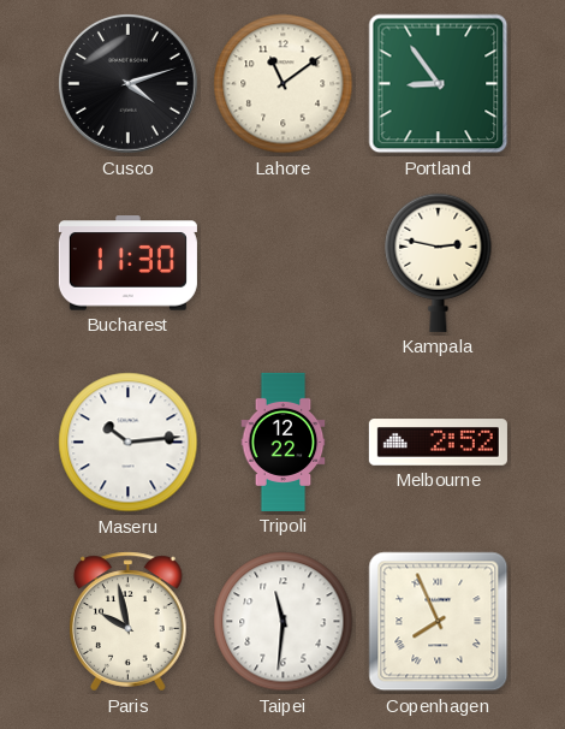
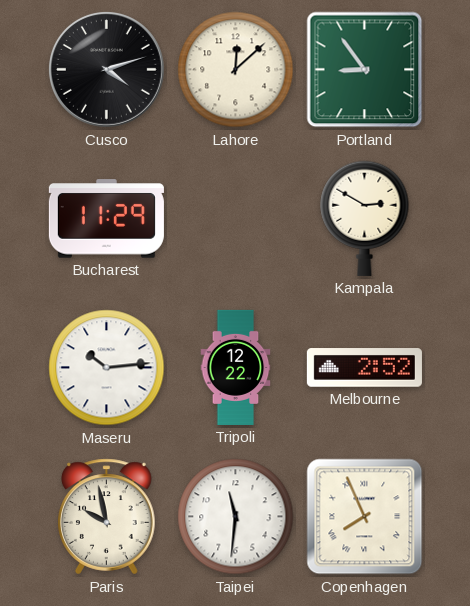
Lahore: 11:09 -> 12:08 (236, 70)
Bucharest: 11:30 -> 11:29 (106, 219)
Kampala: 2:47 -> 2:50 (365, 218)
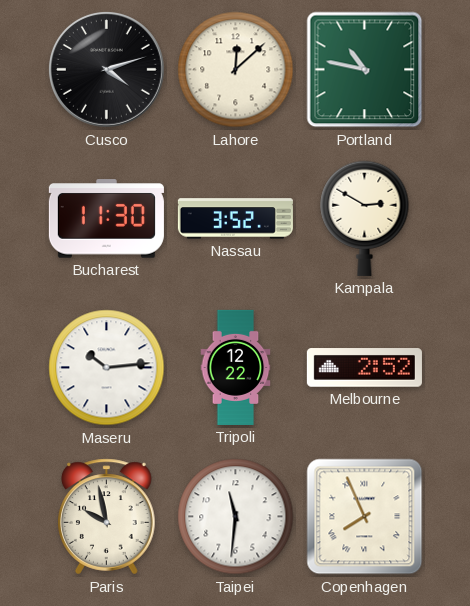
Portland: 8:54 -> 10:47 (365, 70)
Bucharest: 11:29 -> 11:30 (106, 219)
Nassau: none -> 3:52 (235, 219)
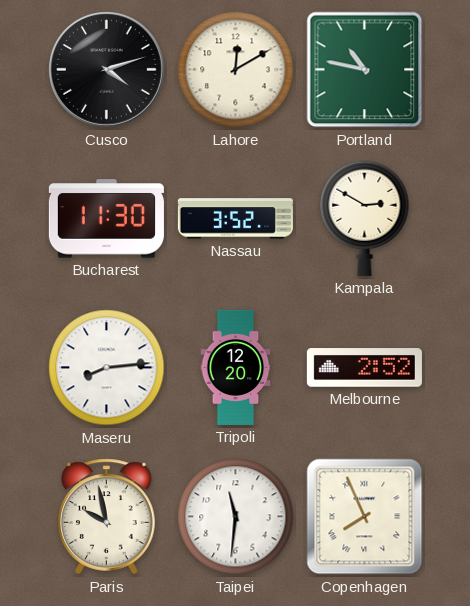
Lahore: 12:08 -> 12:10 (236, 70)
Maseru: 10:14 -> 8:14 (107, 368)
Tripoli: 12:22 -> 12:20 (236, 367)
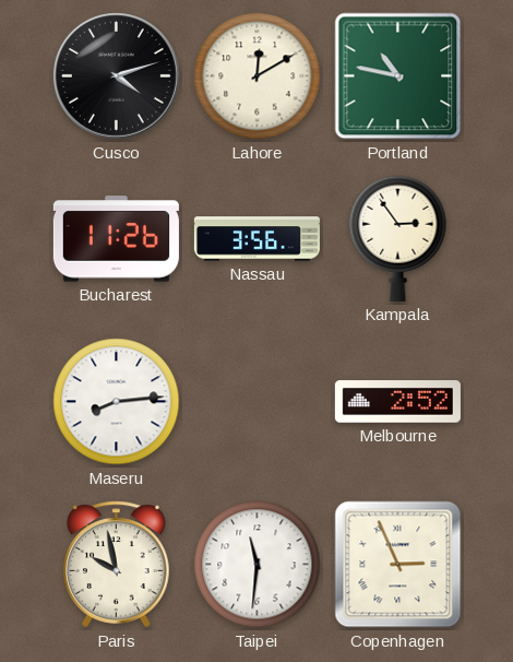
Bucharest: 11:30 -> 11:26 (116, 239)
Nassau: 3:52 -> 3:56 (256, 239)
Kampala: 2:50 -> 2:54 (398, 238)
Tripoli: 12:20 -> none (236, 367)
Copenhagen: 7:56 -> 2:56 (398, 565)
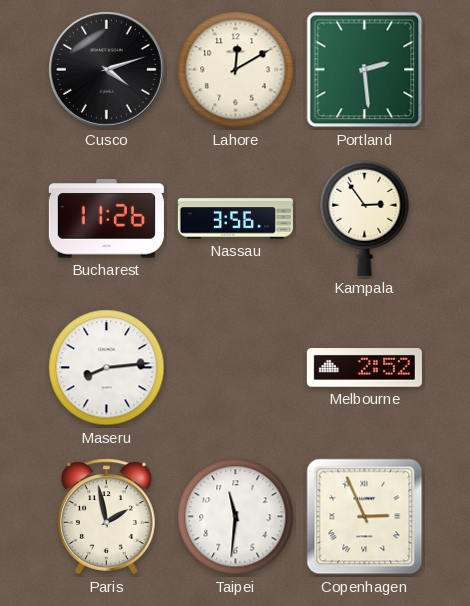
Portland: 10:47 -> 2:29 (365, 70)
Paris: 9:58 -> 1:58 (107, 517)
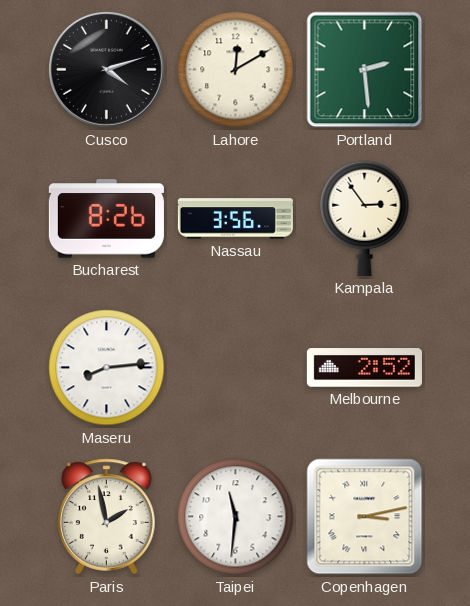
Bucharest: 11:26 -> 8:26 (106, 219)
Copenhagen: 2:56 -> 3:13 (365, 517)
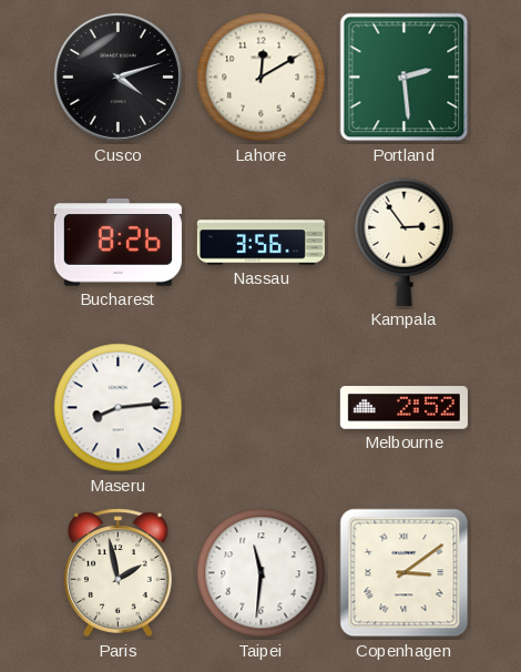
Copenhagen: 3:13 -> 3:09 (405, 573)
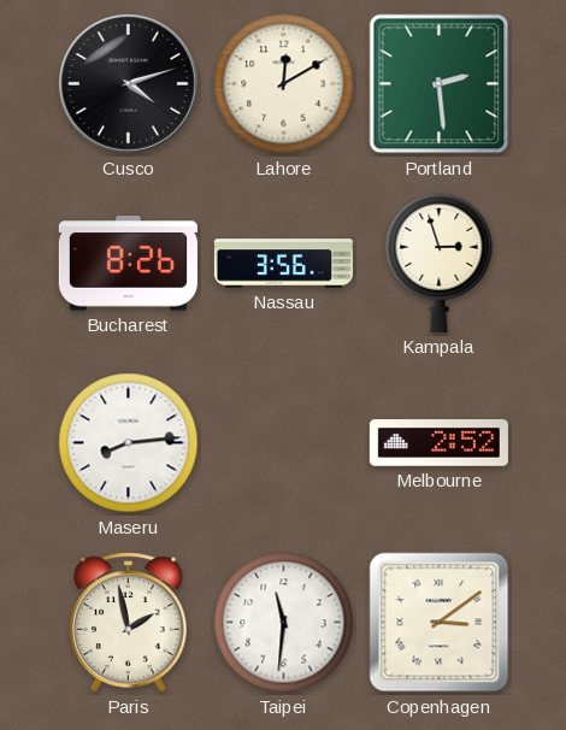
Kampala: 2:54 -> 2:57 (440, 263)
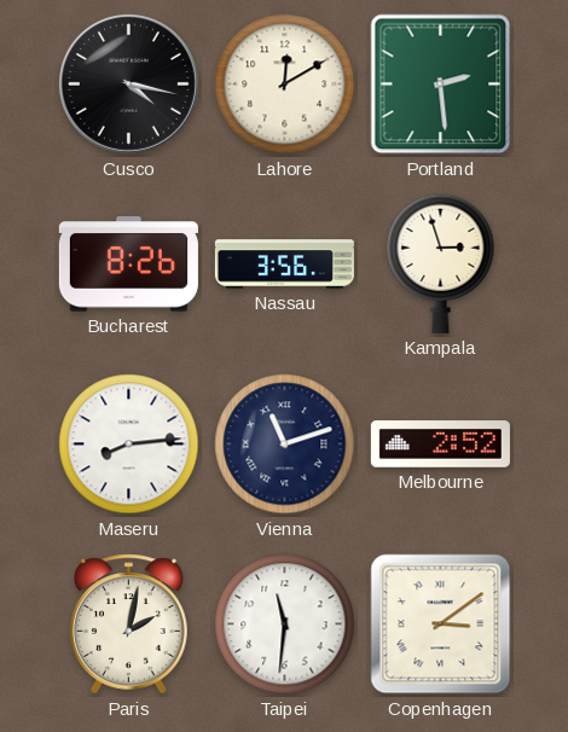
Cusco: 4:12 -> 4:17 (128, 83)
Vienna: none -> 11:12 (285, 445)
Paris: 1:58 -> 2:02 (129, 624)
